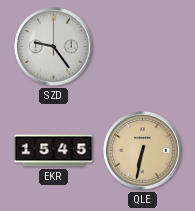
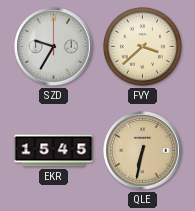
SZD: 9:24 -> 9:35 (54, 47)
FVY: none -> 3:38 (142, 46)
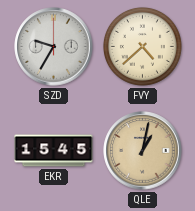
FVY: 3:38 -> 4:38 (142, 46)
QLE: 6:32 -> 1:02 (143, 151)
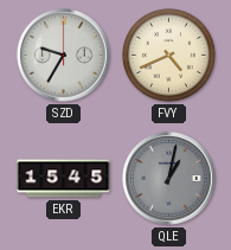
FVY: 4:38 -> 4:41 (168, 55)
QLE dial: champagne -> grey (169, 179)
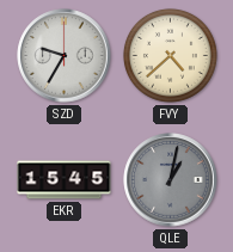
FVY: 4:41 -> 4:38 (170, 55)
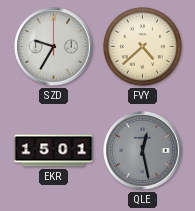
EKR: 15:45 -> 15:01 (54, 151)
QLE: 1:02 -> 12:28 (143, 151)
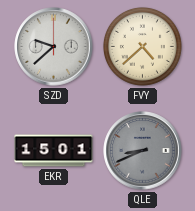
SZD: 9:35 -> 9:38 (54, 47)
QLE: 12:28 -> 8:41 (143, 151)
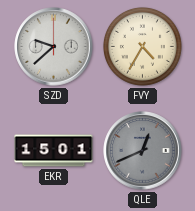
FVY: 4:38 -> 4:35 (142, 46)
QLE: 8:41 -> 12:41 (143, 151)
